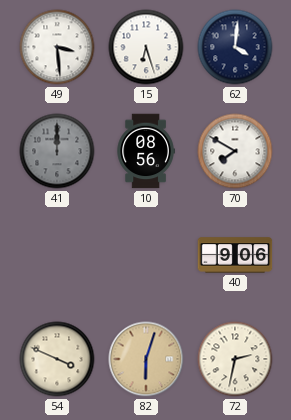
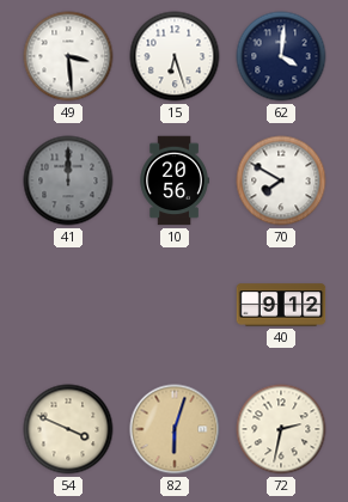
10: 08:56 -> 20:56 (175, 180)
40: 9:06 -> 9:12 (281, 305)
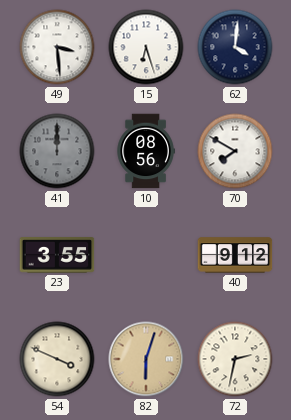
10: 20:56 -> 08:56 (146, 151)
23: none -> 3:55 (57, 255)
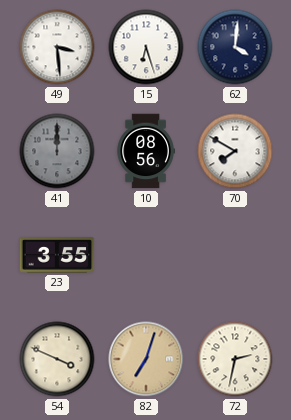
40: 9:12 -> none (235, 255)
82: 6:03 -> 7:03 (146, 359)
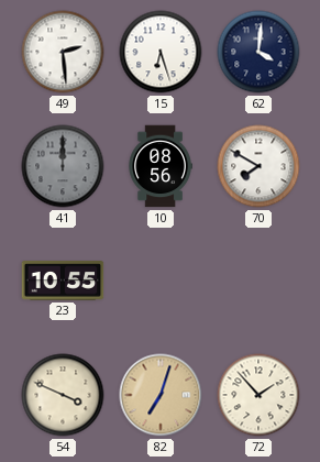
49: 3:29 -> 2:29 (63, 52)
23: 3:55 -> 10:55 (63, 280)
72: 2:32 -> 1:53 (258, 395)
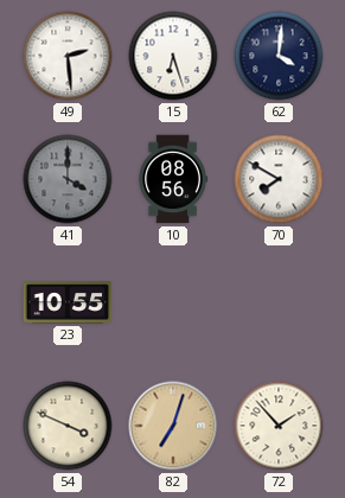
41: 12:00 -> 4:00 (68, 179)
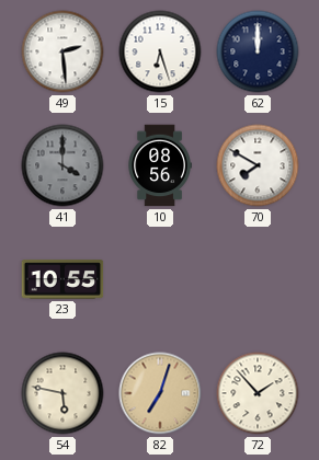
62: 4:01 -> 12:00 (258, 51)
54: 3:49 -> 5:47 (62, 393)
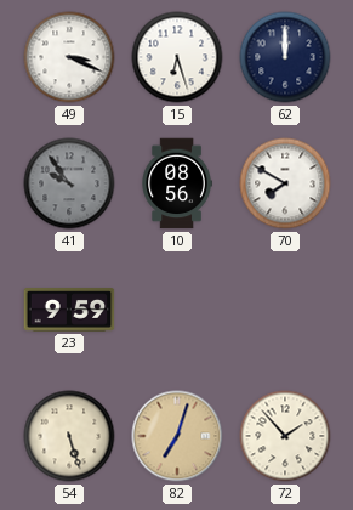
49: 2:29 -> 3:19 (69, 57)
41: 4:00 -> 9:54 (69, 183)
23: 10:55 -> 9:59 (69, 310)
54: 5:47 -> 5:27 (69, 436)
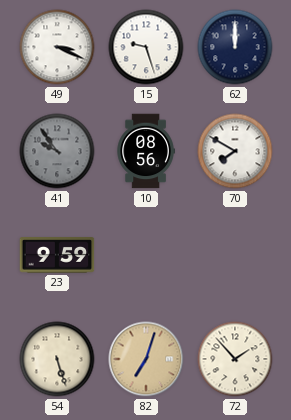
15: 6:27 -> 9:27 (146, 47)
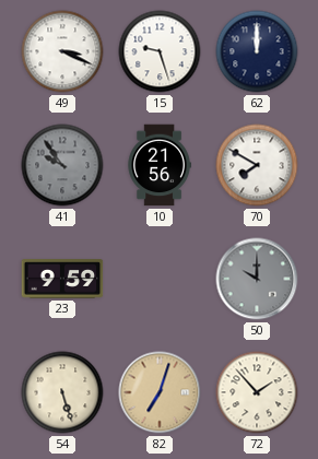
10: 08:56 -> 21:56 (160, 165)
50: none -> 10:00 (257, 279)
